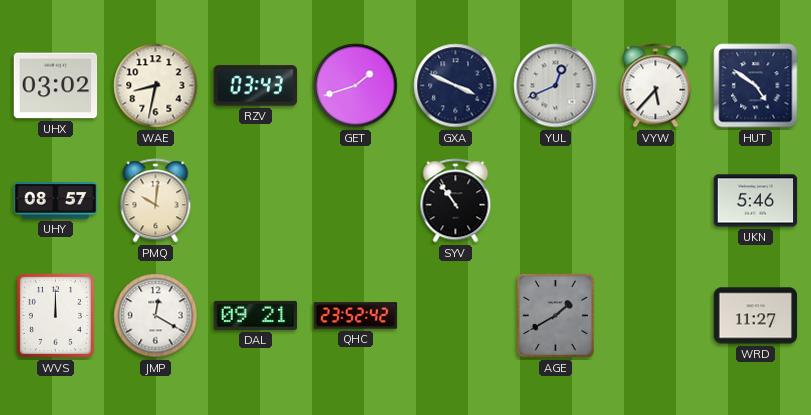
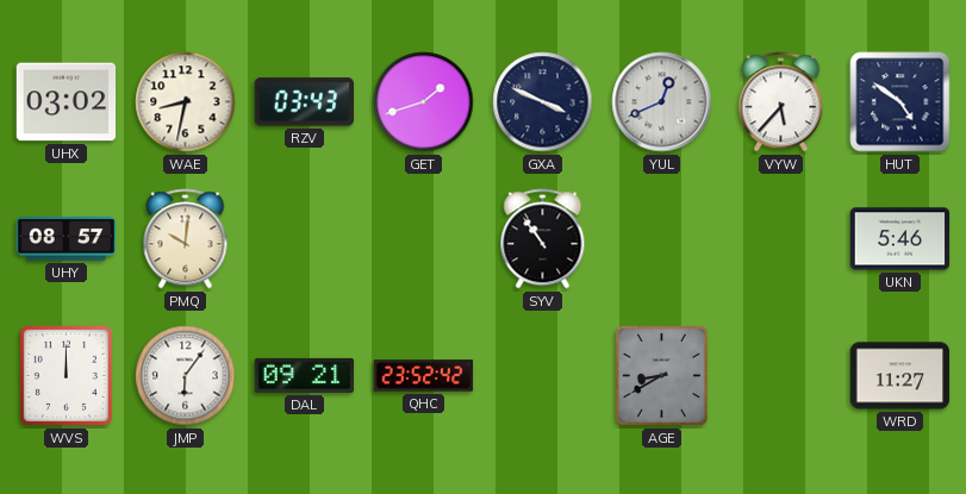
JMP: 12:20 -> 6:06 (186, 376)
AGE: 1:40 -> 8:40 (661, 375)
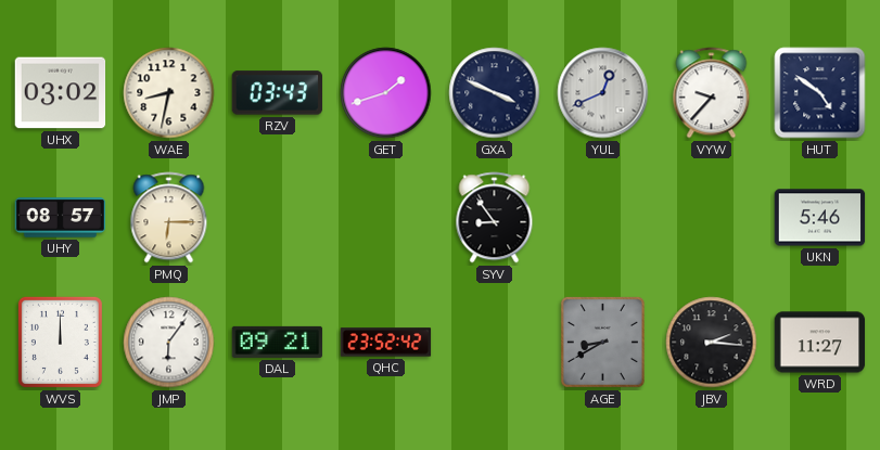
VYW: 5:37 -> 9:37 (712, 93)
PMQ: 10:01 -> 6:15 (169, 218)
SYV: 10:54 -> 8:54 (495, 218)
JBV: none -> 2:16 (712, 343)
